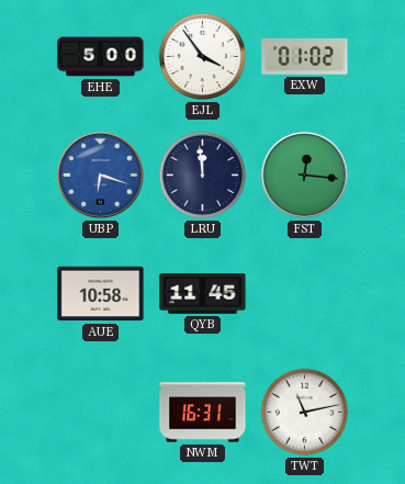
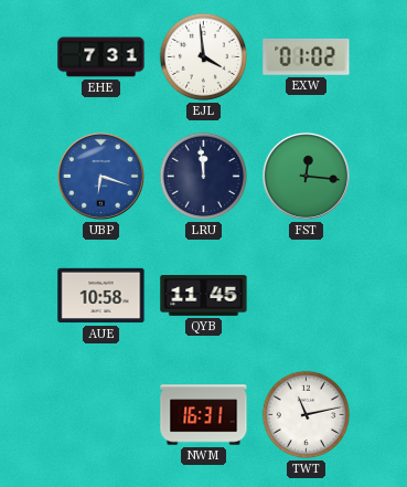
EHE: 5:00 -> 7:31 (101, 57)
EJL: 3:54 -> 3:59 (204, 57)
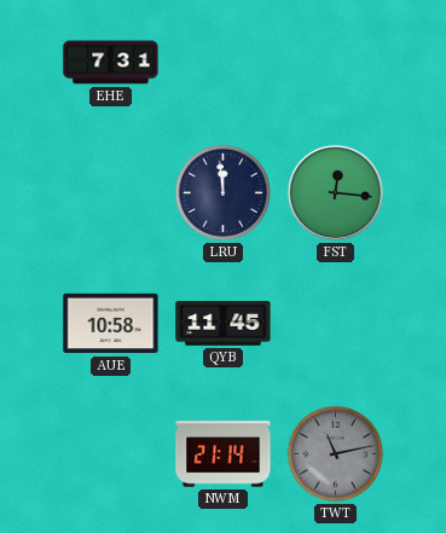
EJL: 3:59 -> none (204, 57)
EXW: 01:02 -> none (307, 56)
UBP: 6:18 -> none (100, 176)
NWM: 16:31 -> 21:14 (224, 454)
TWT dial: white -> grey (336, 454)
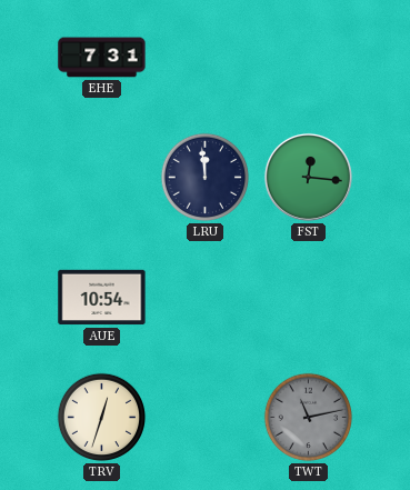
AUE: 10:58 -> 10:54 (102, 298)
QYB: 11:45 -> none (224, 324)
TRV: none -> 12:33 (102, 418)
NWM: 21:14 -> none (224, 454)
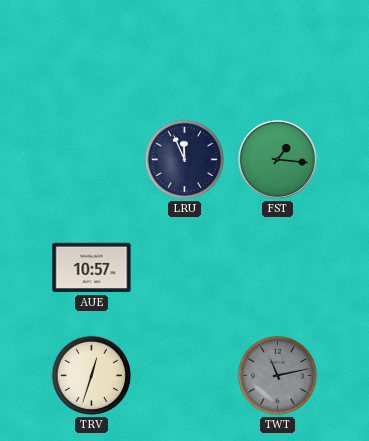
EHE: 7:31 -> none (102, 58)
LRU: 11:59 -> 11:56 (185, 160)
FST: 12:16 -> 1:16 (277, 159)
AUE: 10:54 -> 10:57 (92, 268)
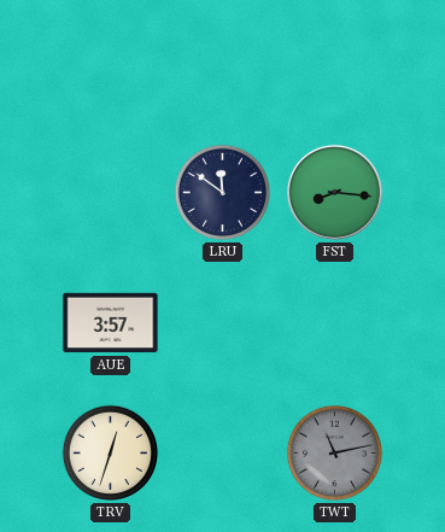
LRU: 11:56 -> 11:51 (223, 193)
FST: 1:16 -> 8:16 (334, 192)
AUE: 10:57 -> 3:57 (111, 323)
